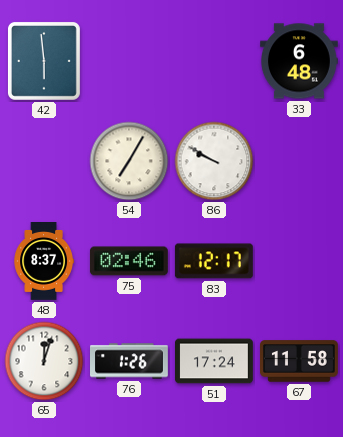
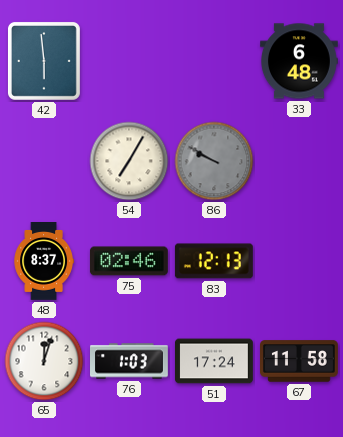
86 dial: white -> grey (214, 161)
83: 12:17 -> 12:13 (214, 261)
76: 1:26 -> 1:03 (130, 361)
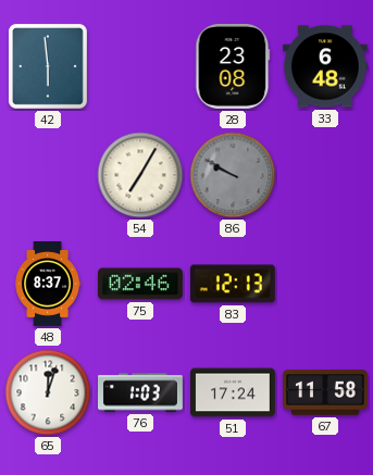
28: none -> 23:08 (233, 66)
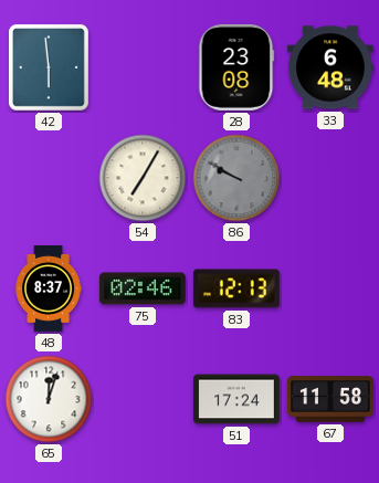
76: 1:03 -> none (141, 392)
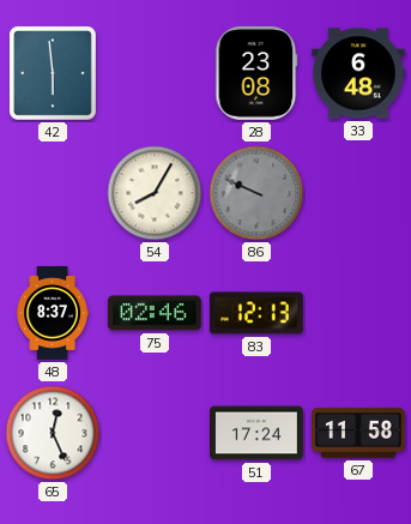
54: 7:05 -> 8:05 (155, 193)
86: 9:50 -> 9:49 (256, 193)
65: 12:03 -> 12:26 (53, 433)
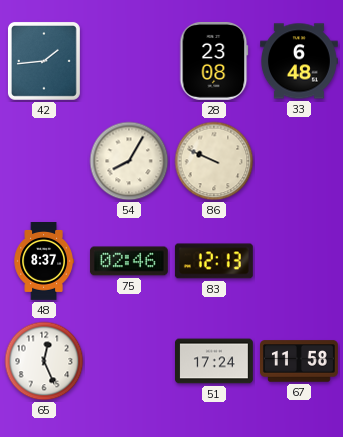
42: 5:59 -> 1:44 (44, 61)
86 dial: grey -> cream (214, 161)
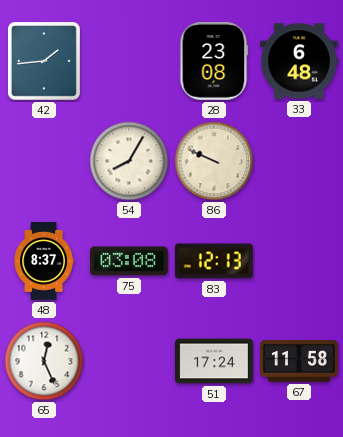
75: 02:46 -> 03:08 (129, 261)
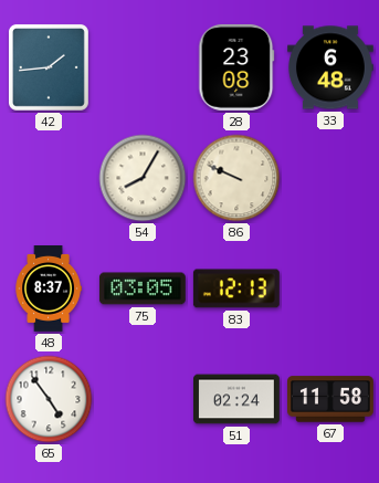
75: 03:08 -> 03:05 (143, 288)
65: 12:26 -> 4:54 (49, 399)
51: 17:24 -> 02:24 (238, 399)
